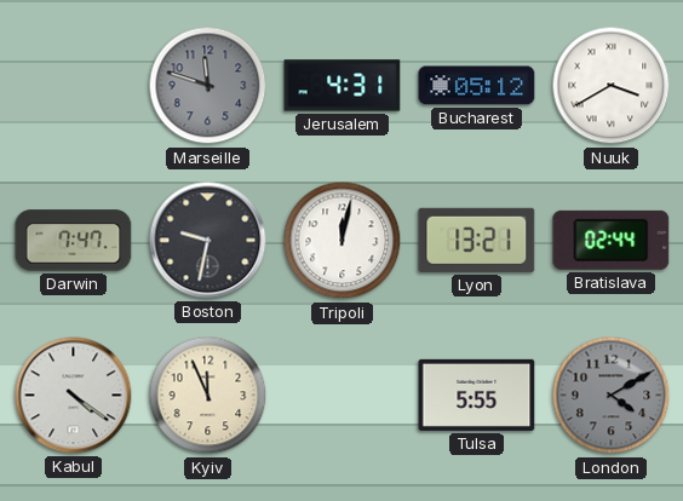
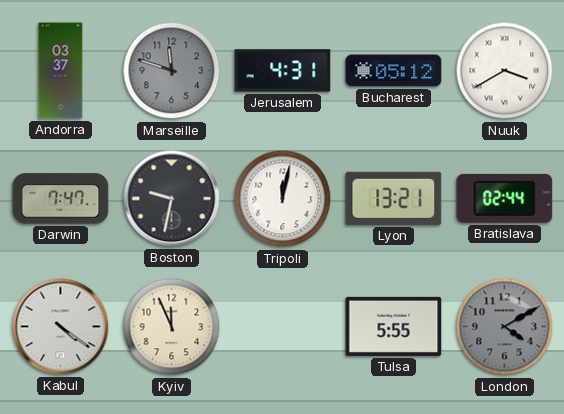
Andorra: none -> 03:37 (61, 71)
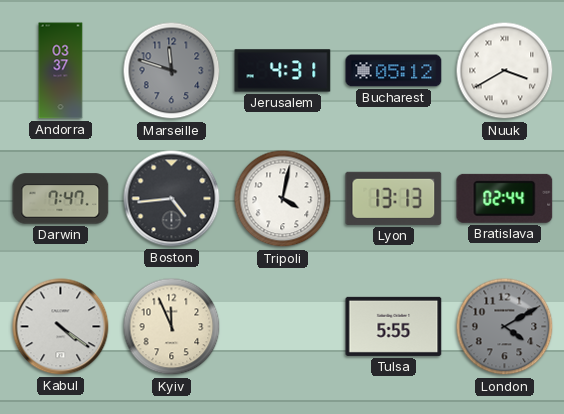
Boston: 9:32 -> 4:44 (172, 199)
Tripoli: 12:02 -> 4:02 (283, 199)
Lyon: 13:21 -> 13:13 (394, 198)
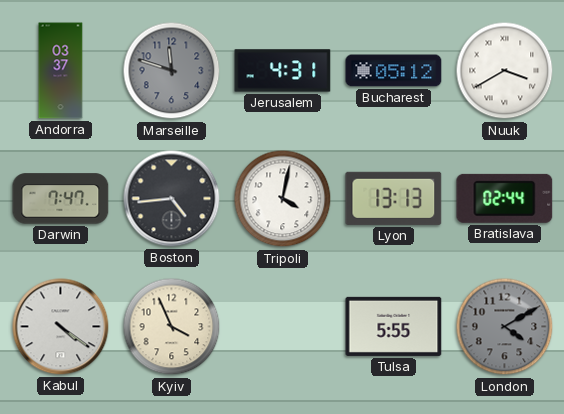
Kyiv: 11:56 -> 3:56 (172, 327)
